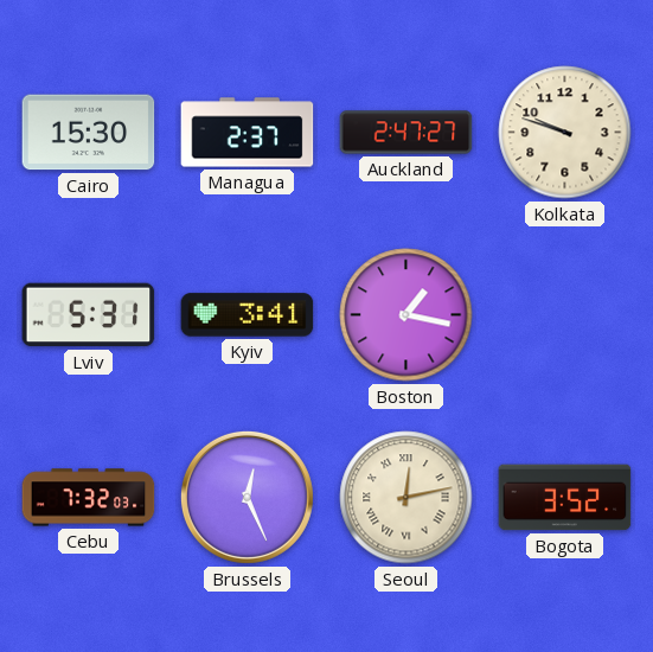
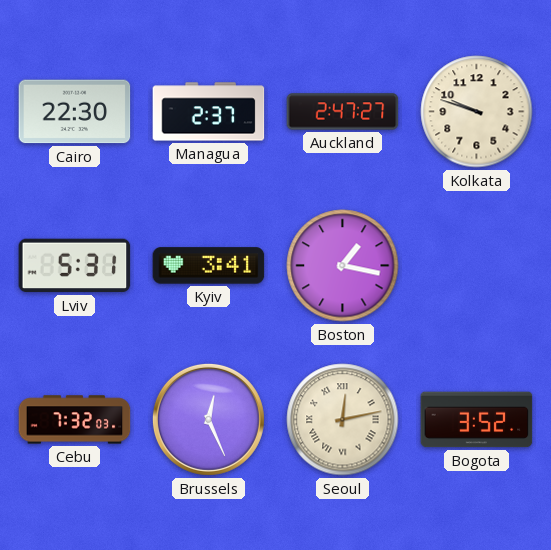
Cairo: 15:30 -> 22:30 (75, 112)
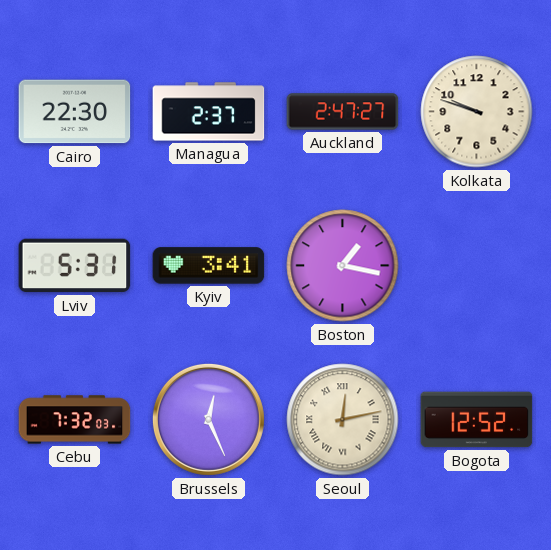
Bogota: 3:52 -> 12:52 (477, 420)
